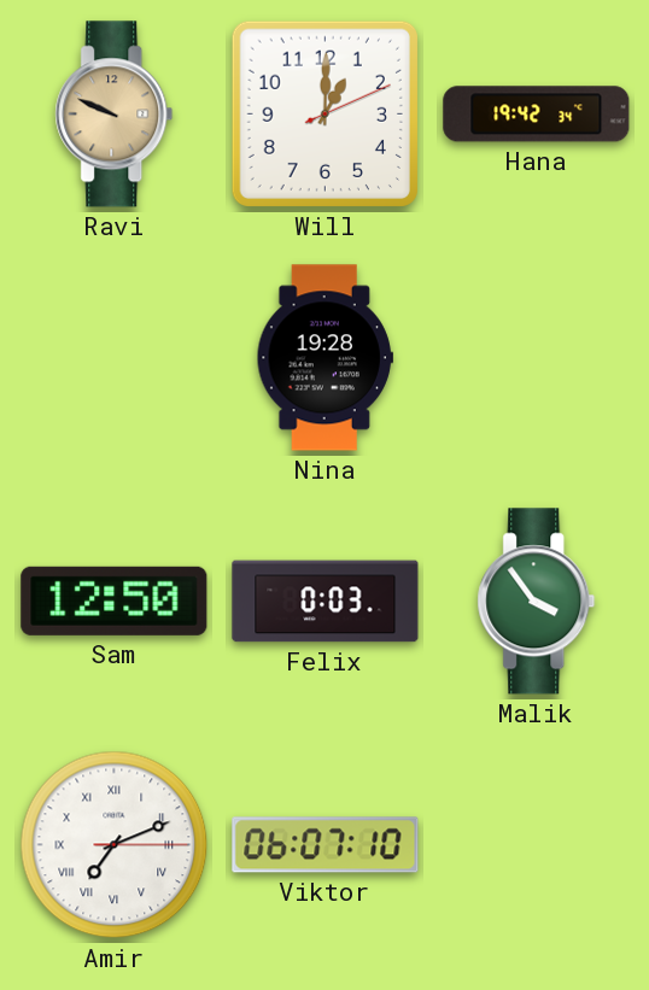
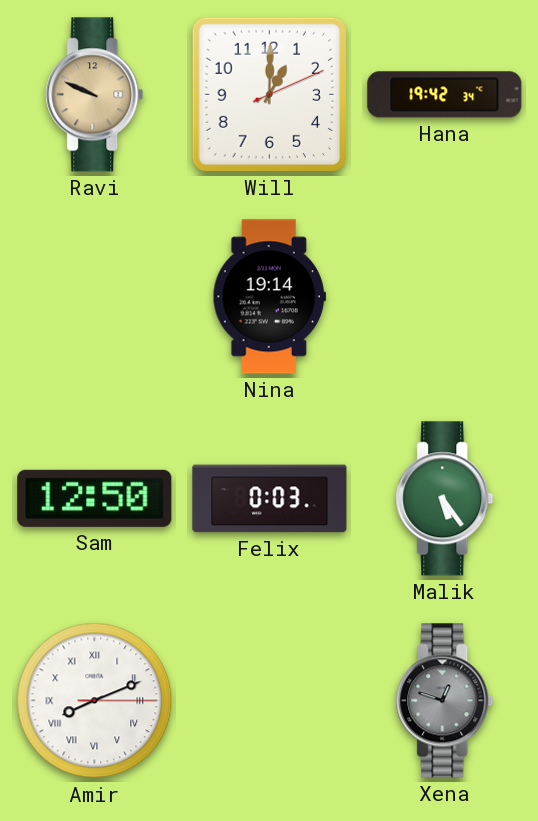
Nina: 19:28 -> 19:14 (269, 297)
Malik: 3:54 -> 5:24 (445, 499)
Amir: 7:11 -> 8:11 (95, 701)
Viktor: 06:07 -> none (326, 845)
Xena: none -> 12:48 (445, 701)
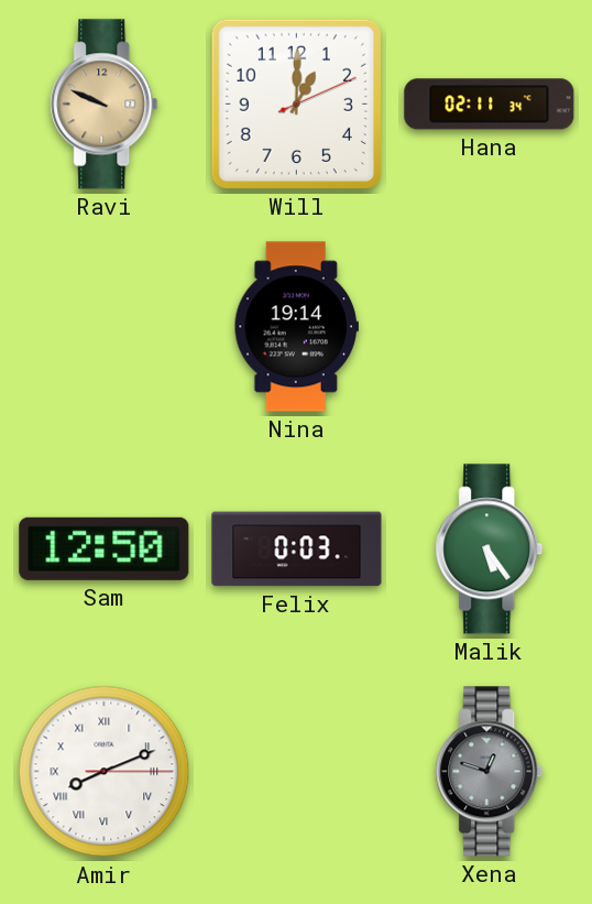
Hana: 19:42 -> 02:11 (490, 105)
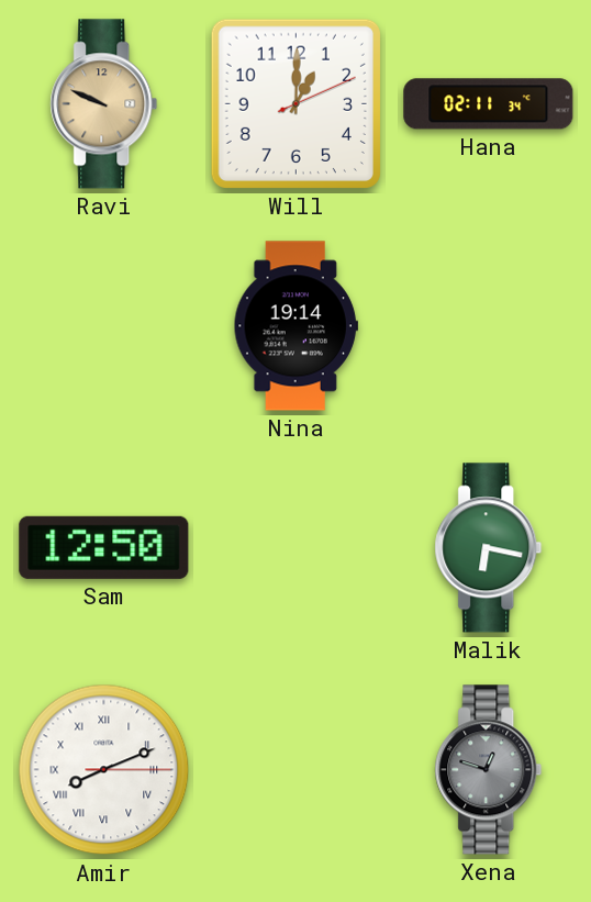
Felix: 0:03 -> none (297, 549)
Malik: 5:24 -> 6:17 (489, 548)
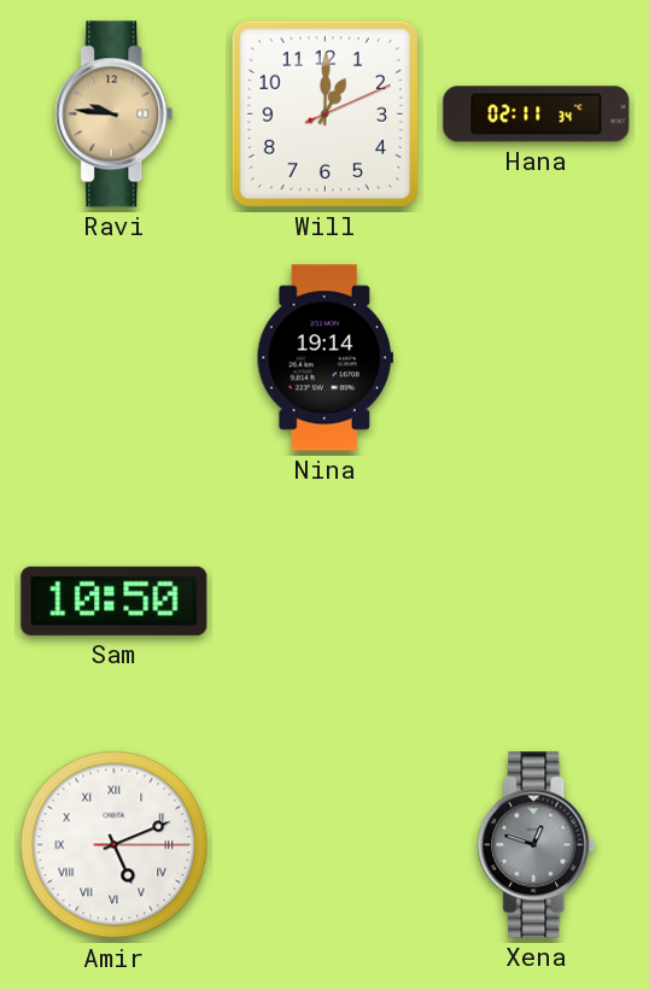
Ravi: 9:49 -> 9:46 (115, 115)
Sam: 12:50 -> 10:50 (115, 601)
Malik: 6:17 -> none (489, 548)
Amir: 8:11 -> 5:11 (115, 845)
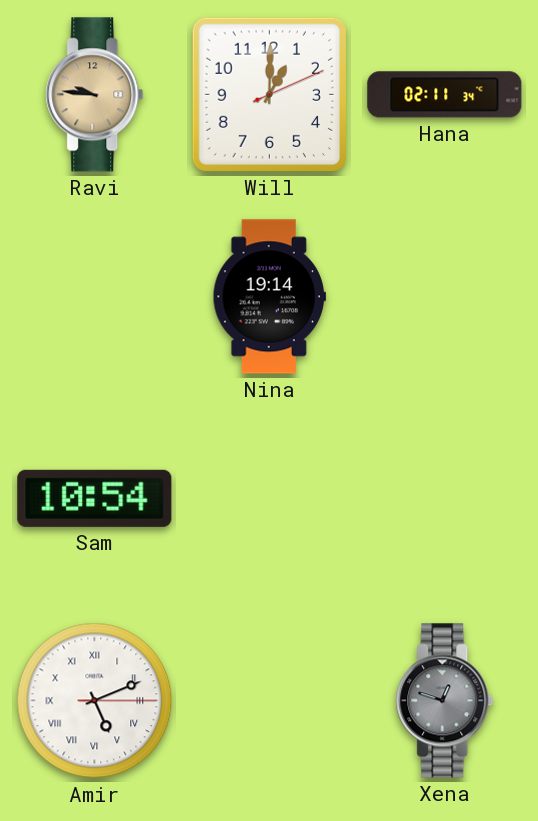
Sam: 10:50 -> 10:54 (95, 498)
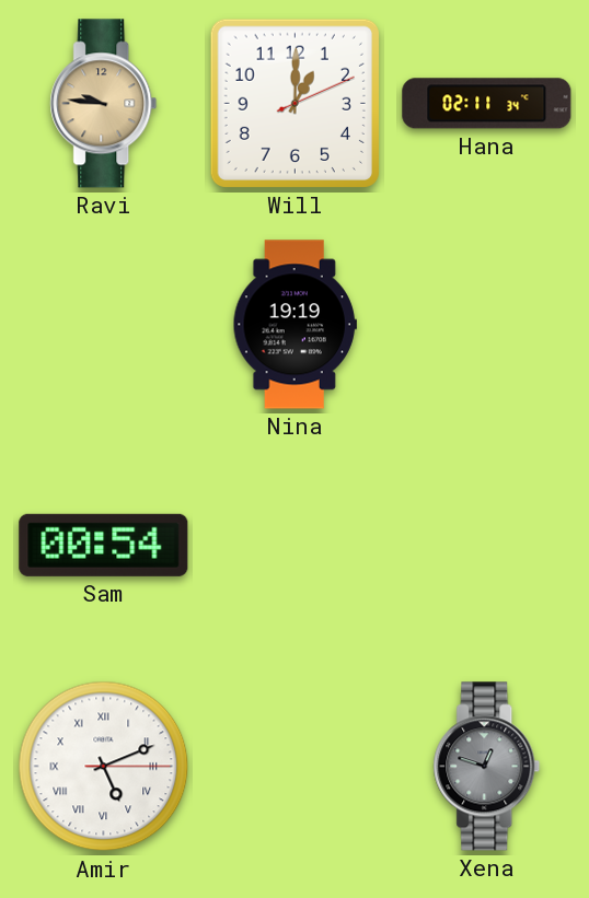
Nina: 19:14 -> 19:19 (294, 325)
Sam: 10:54 -> 00:54 (104, 545)
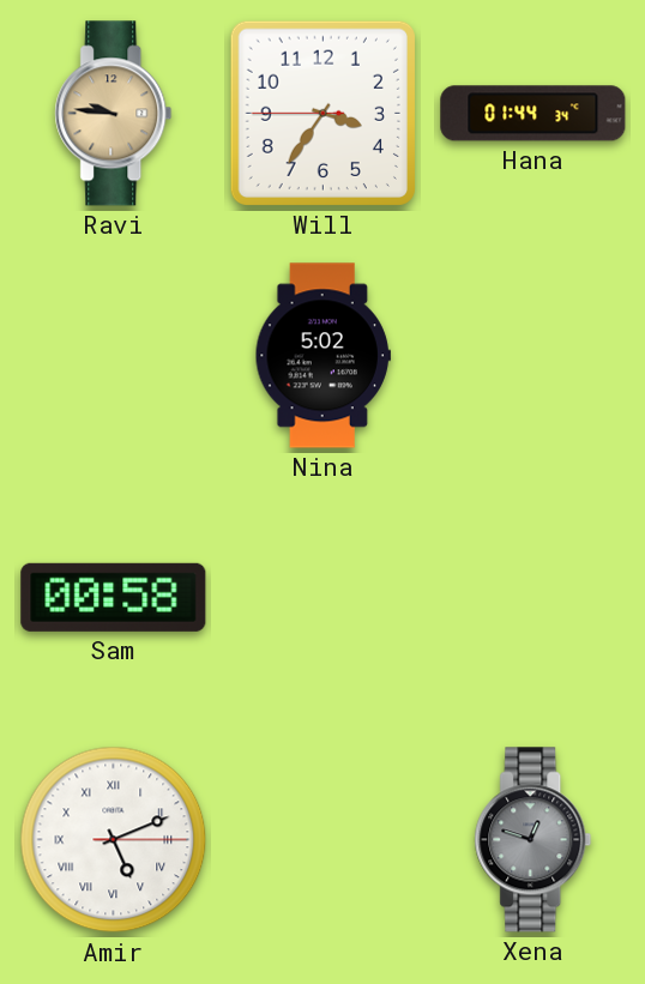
Will: 1:00 -> 3:35 (322, 113)
Hana: 02:11 -> 01:44 (534, 114)
Nina: 19:19 -> 5:02 (322, 356)
Sam: 00:54 -> 00:58 (114, 597)
